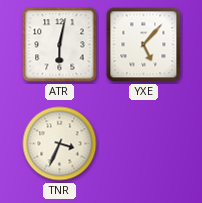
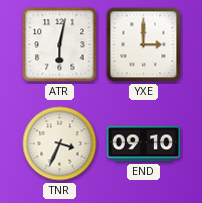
YXE: 5:07 -> 3:00 (144, 45)
END: none -> 09:10 (144, 144)
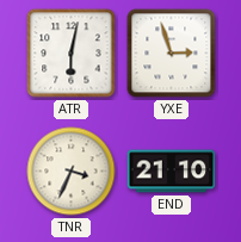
YXE: 3:00 -> 2:57 (172, 54)
END: 09:10 -> 21:10 (172, 172)
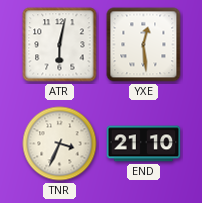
YXE: 2:57 -> 12:29 (144, 45)
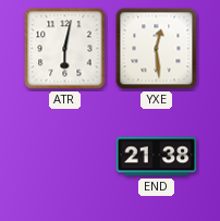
TNR: 3:34 -> none (60, 144)
END: 21:10 -> 21:38 (157, 157)
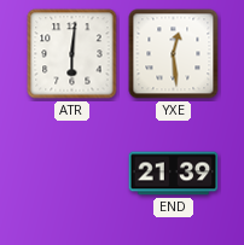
ATR: 6:02 -> 6:01 (72, 54)
END: 21:38 -> 21:39 (174, 174)
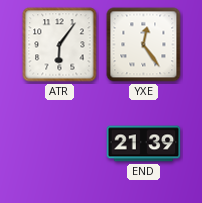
ATR: 6:01 -> 6:06 (60, 45)
YXE: 12:29 -> 12:24 (144, 45)
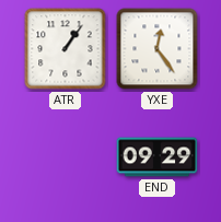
ATR: 6:06 -> 1:06 (66, 49)
END: 21:39 -> 09:29 (158, 157)
